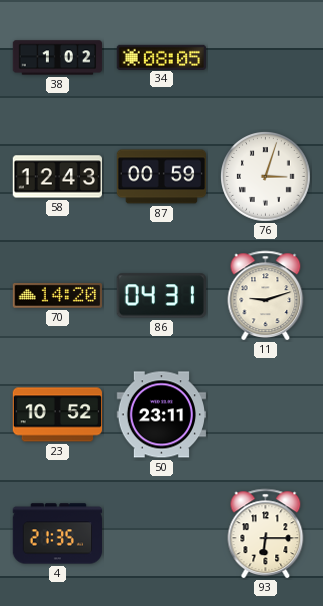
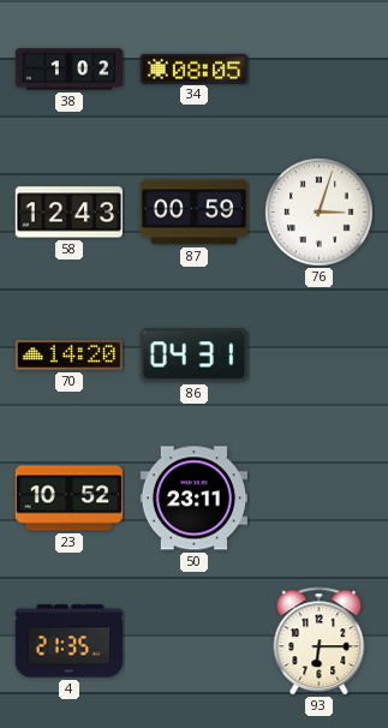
11: 9:12 -> none (266, 295)
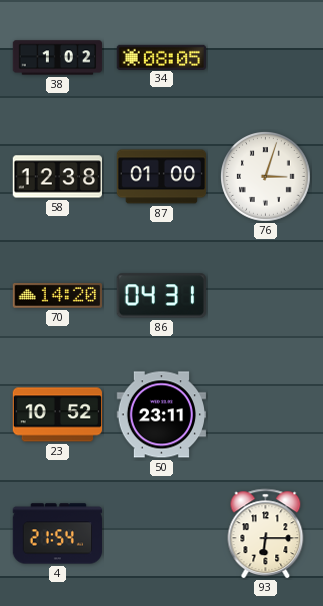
58: 12:43 -> 12:38 (57, 177)
87: 00:59 -> 01:00 (162, 177)
4: 21:35 -> 21:54 (58, 534)
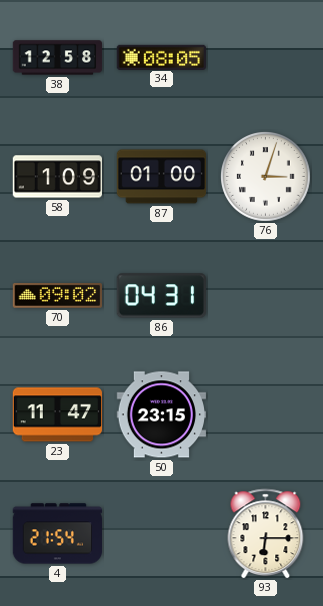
38: 1:02 -> 12:58 (58, 58)
58: 12:38 -> 1:09 (57, 177)
70: 14:20 -> 09:02 (57, 296)
23: 10:52 -> 11:47 (58, 415)
50: 23:11 -> 23:15 (161, 415)
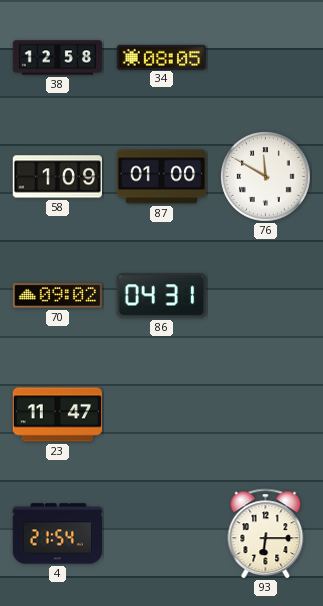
76: 3:03 -> 11:50 (266, 177)
50: 23:15 -> none (161, 415)
